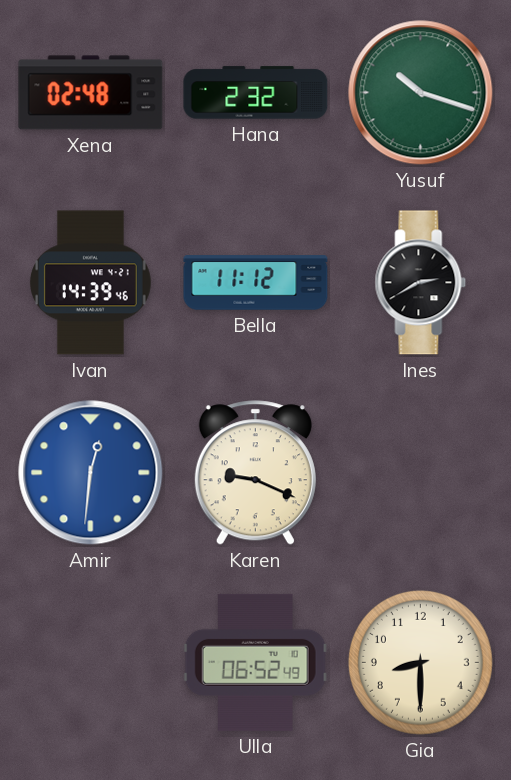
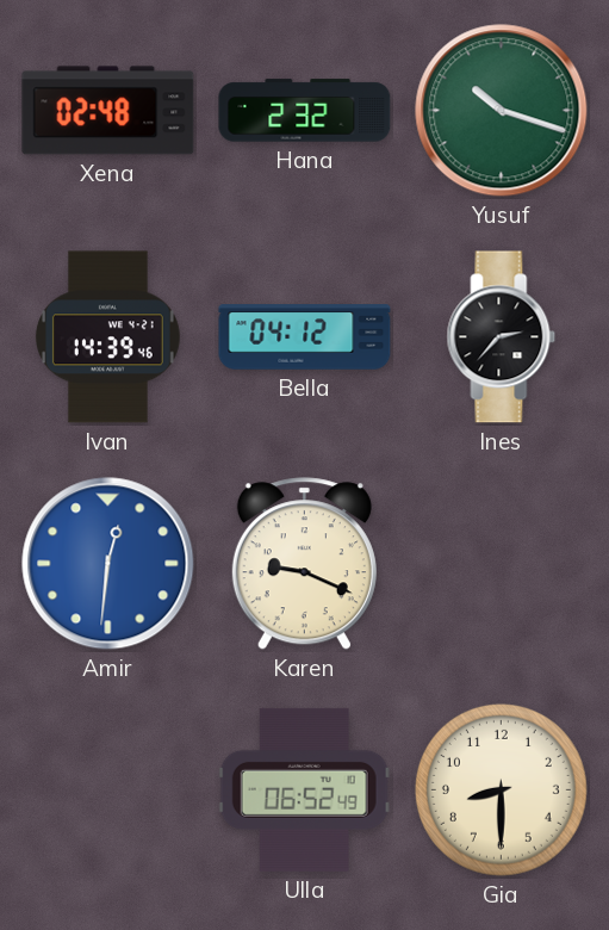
Bella: 11:12 -> 04:12 (305, 337)
Ines: 2:40 -> 2:37 (502, 337)
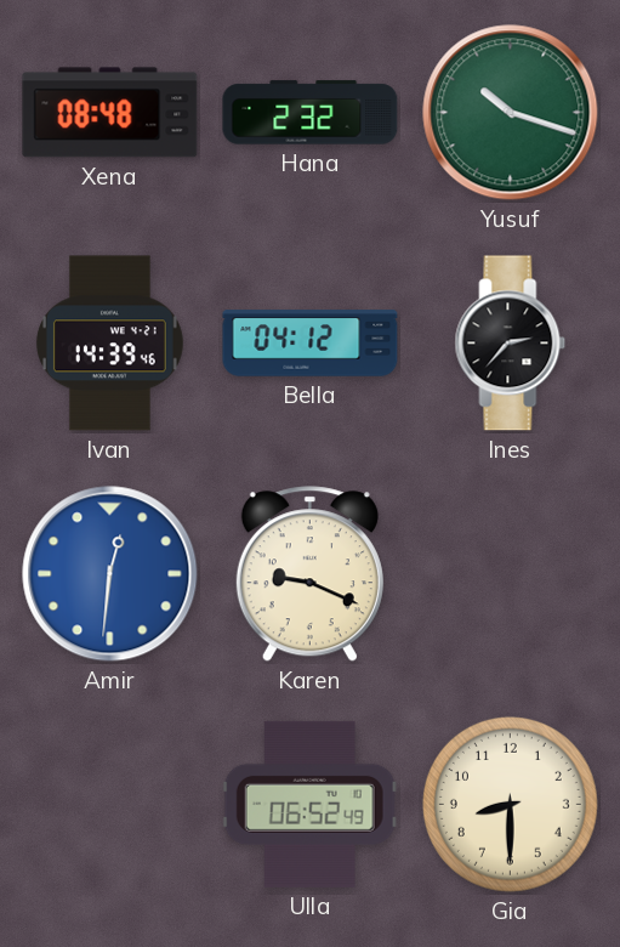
Xena: 02:48 -> 08:48 (110, 113)
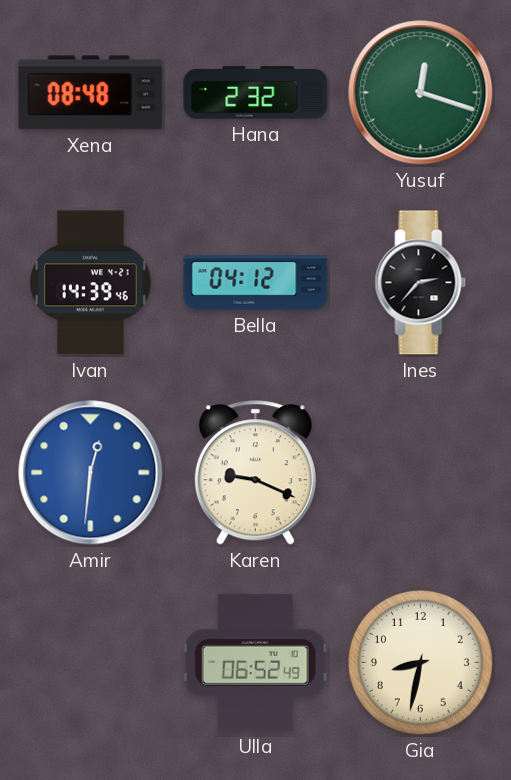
Yusuf: 10:18 -> 12:18 (421, 93)
Gia: 8:30 -> 8:32 (420, 662)
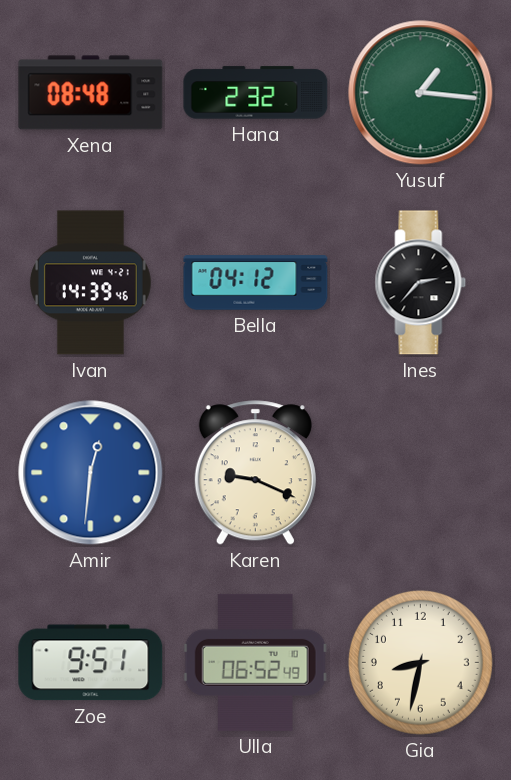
Yusuf: 12:18 -> 1:16 (421, 93)
Zoe: none -> 9:51 (91, 663)
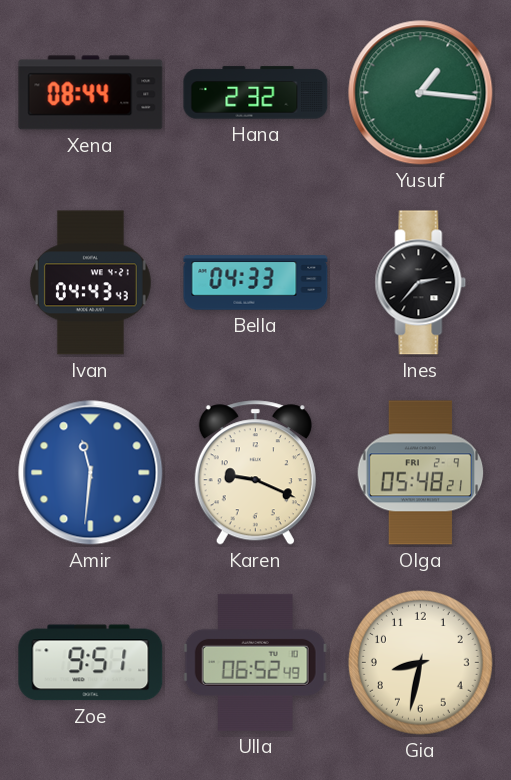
Xena: 08:48 -> 08:44 (91, 93)
Ivan: 14:39 -> 04:43 (90, 283)
Bella: 04:12 -> 04:33 (256, 283)
Amir: 12:31 -> 11:31 (91, 473)
Olga: none -> 05:48 (421, 473)
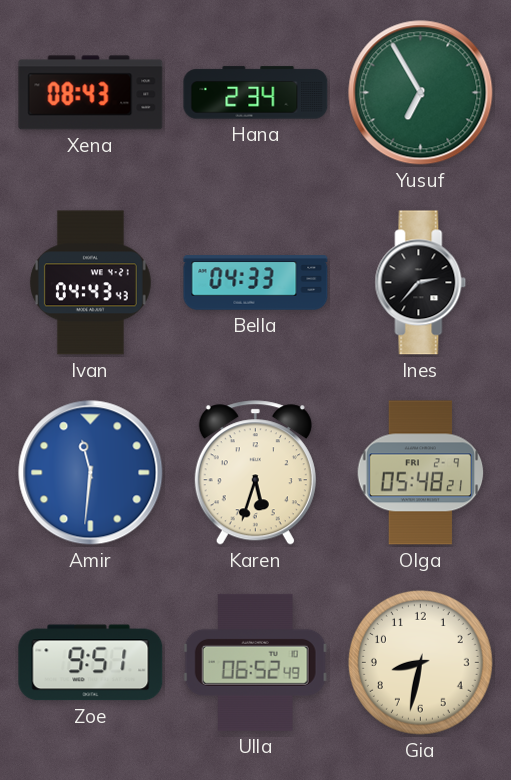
Xena: 08:44 -> 08:43 (91, 93)
Hana: 2:32 -> 2:34 (256, 93)
Yusuf: 1:16 -> 6:55 (421, 93)
Karen: 9:19 -> 5:33 (255, 473)
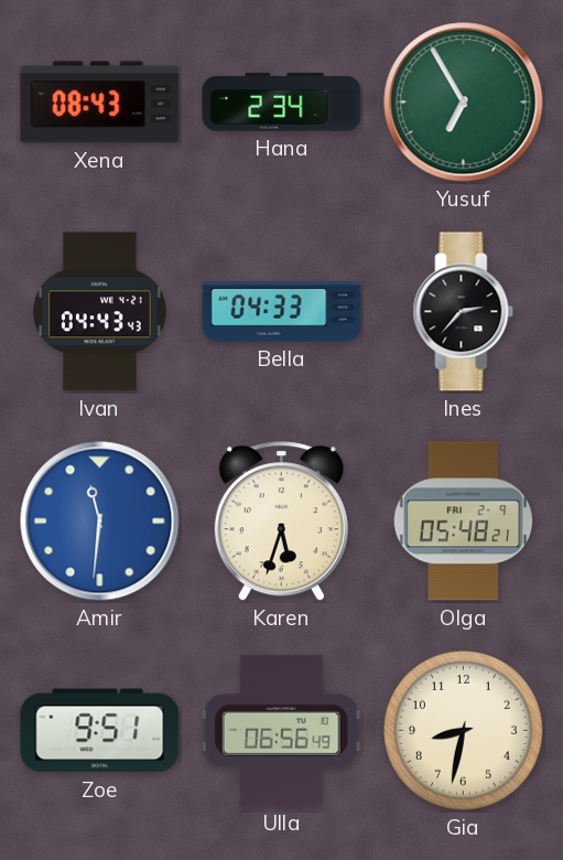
Ulla: 06:52 -> 06:56 (281, 730)
